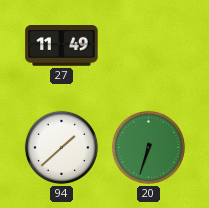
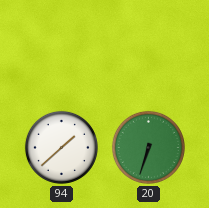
27: 11:49 -> none (62, 46)
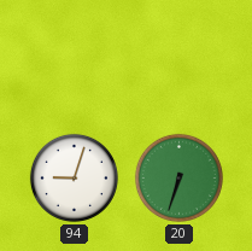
94: 1:38 -> 9:03 (74, 177)
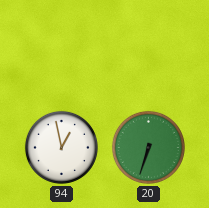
94: 9:03 -> 12:58 (61, 147)
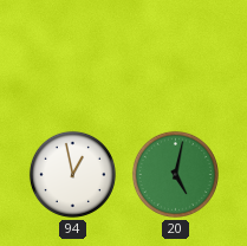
20: 6:33 -> 5:02 (175, 174)
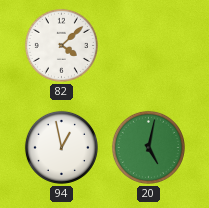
82: none -> 4:08 (61, 45)
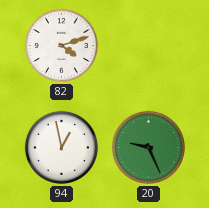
82: 4:08 -> 4:12 (61, 45)
20: 5:02 -> 9:26 (148, 147)
